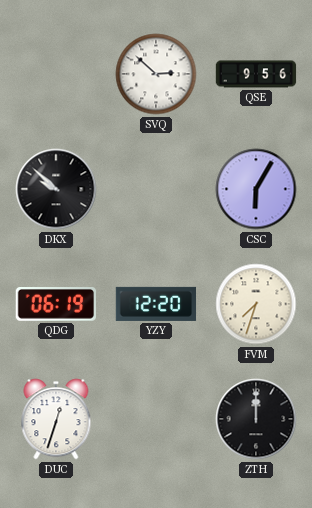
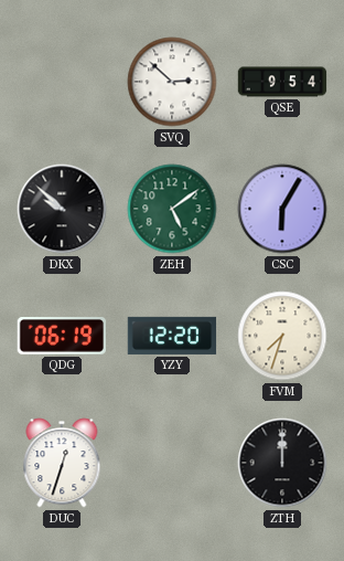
QSE: 9:56 -> 9:54 (282, 82)
ZEH: none -> 5:09 (172, 209)
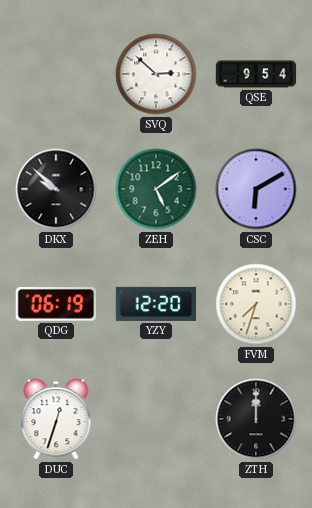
CSC: 6:05 -> 6:10 (256, 189)
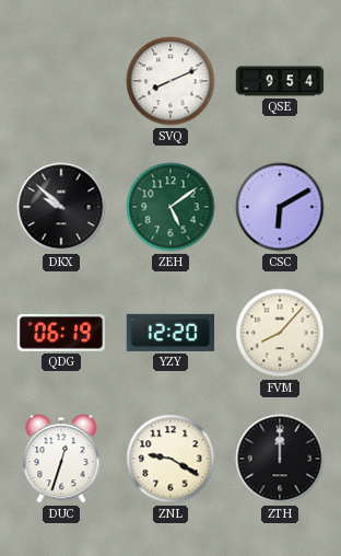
SVQ: 2:52 -> 8:11 (170, 81)
FVM: 7:33 -> 8:07 (280, 333)
ZNL: none -> 9:20 (170, 459)
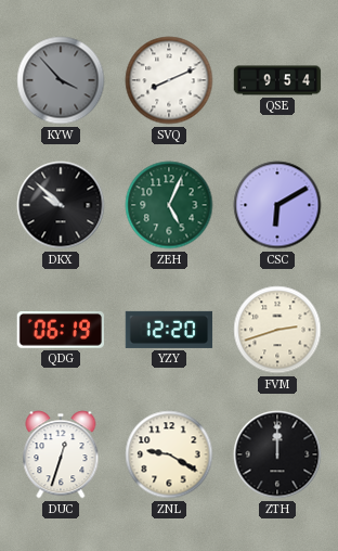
KYW: none -> 3:53 (61, 80)
ZEH: 5:09 -> 5:04 (169, 205)
FVM: 8:07 -> 2:42 (277, 330)
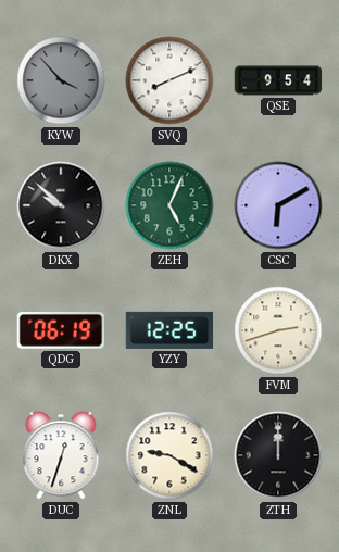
YZY: 12:20 -> 12:25 (169, 330)
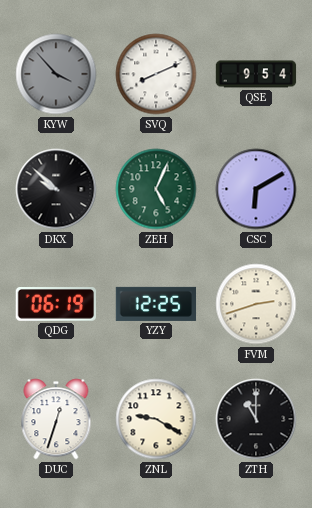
ZTH: 12:00 -> 11:00 (256, 419)
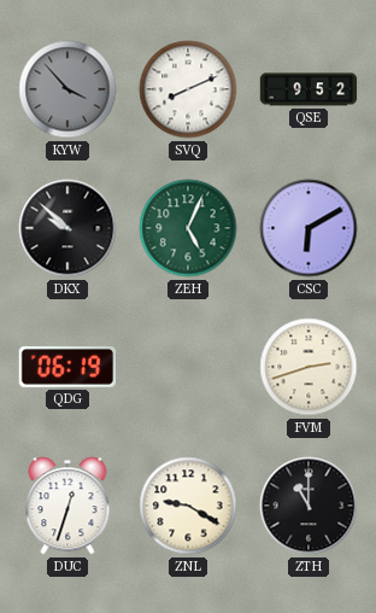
QSE: 9:54 -> 9:52 (309, 89)
YZY: 12:25 -> none (156, 304)
